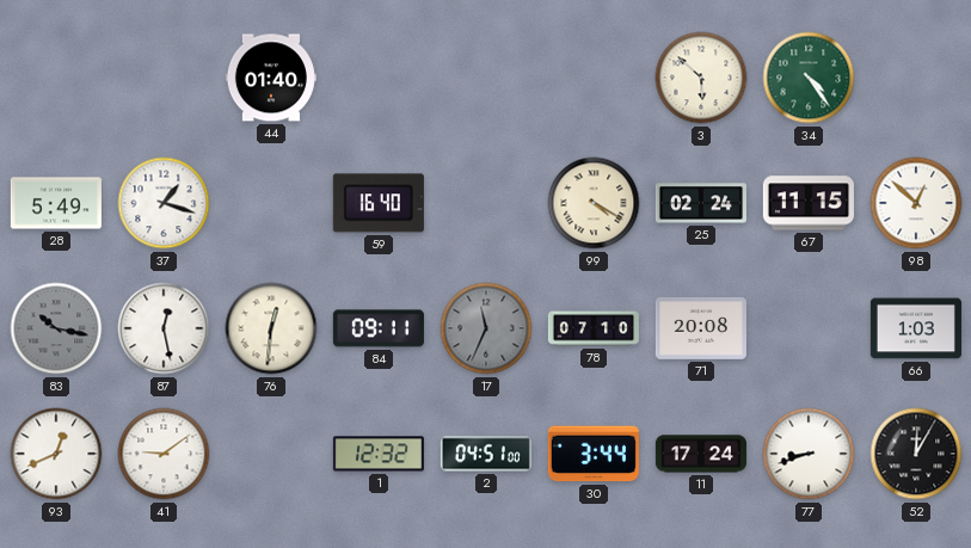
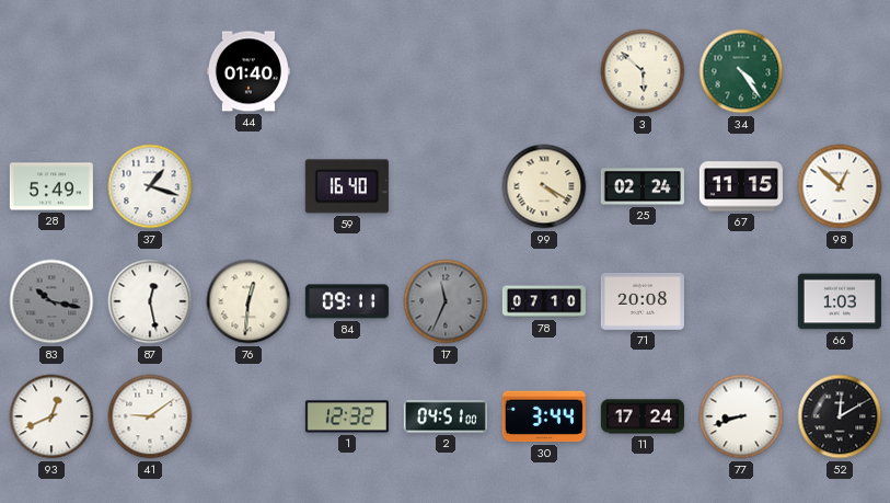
52: 12:05 -> 12:10 (840, 416)
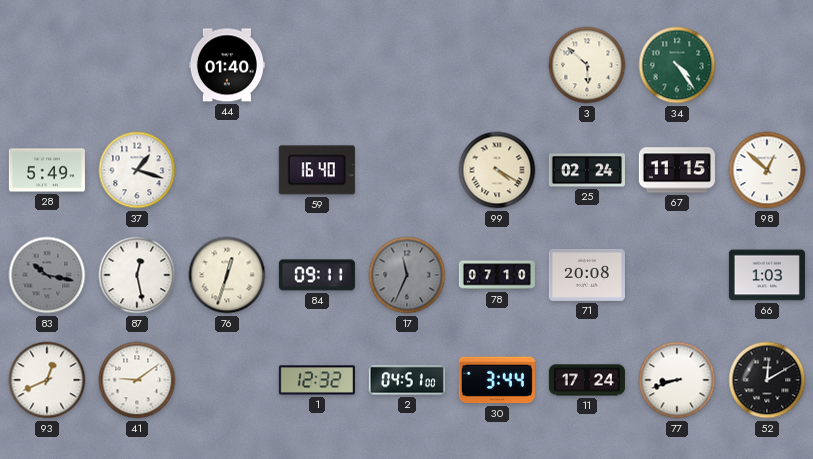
76: 12:31 -> 12:33 (227, 275)
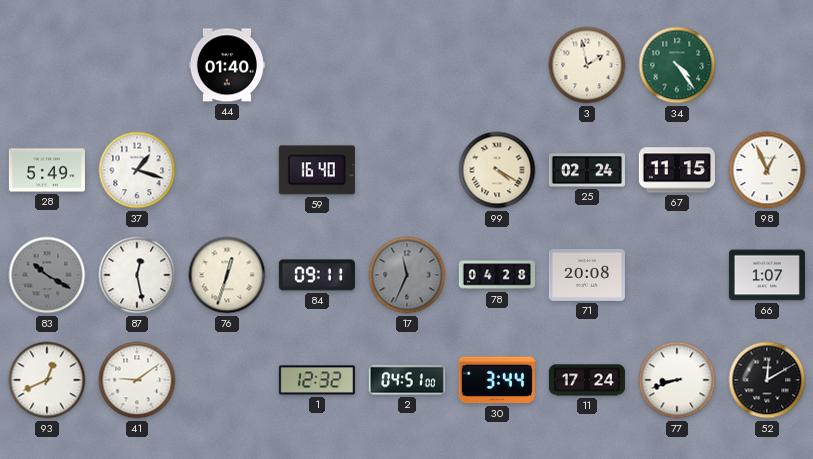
3: 5:52 -> 1:58 (587, 65)
98: 12:52 -> 12:56 (767, 170)
83: 10:17 -> 10:20 (47, 275)
78: 07:10 -> 04:28 (497, 275)
66: 1:03 -> 1:07 (767, 275)
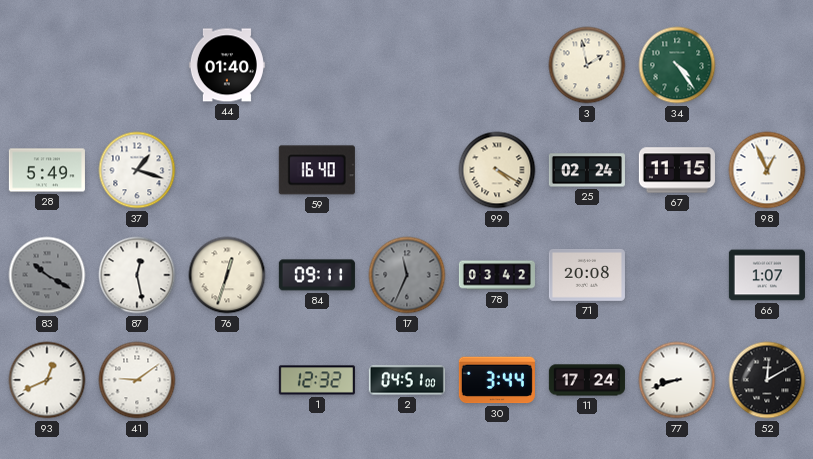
78: 04:28 -> 03:42 (497, 275)
